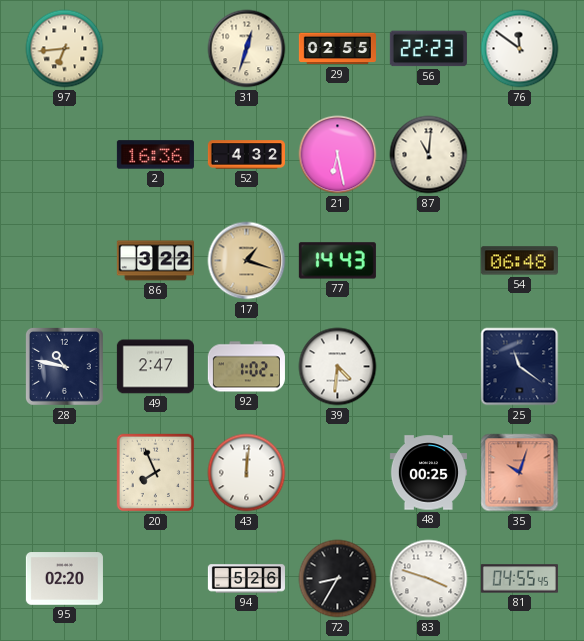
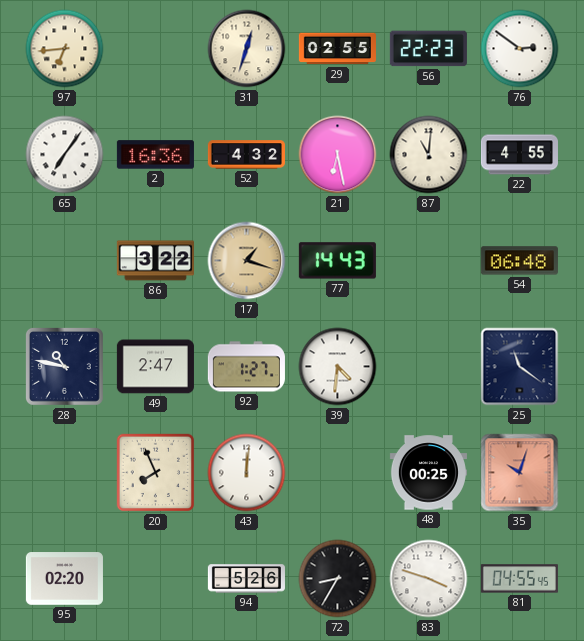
76: 11:51 -> 2:51 (520, 49)
65: none -> 7:06 (65, 155)
22: none -> 4:55 (519, 155)
92: 1:02 -> 1:27 (246, 367)
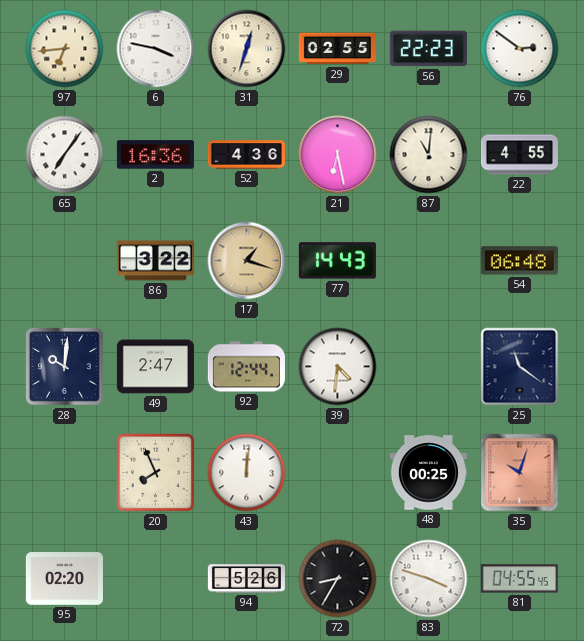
6: none -> 3:47 (156, 49)
52: 4:32 -> 4:36 (246, 155)
28: 10:47 -> 10:01 (65, 367)
92: 1:27 -> 12:44 (246, 367)
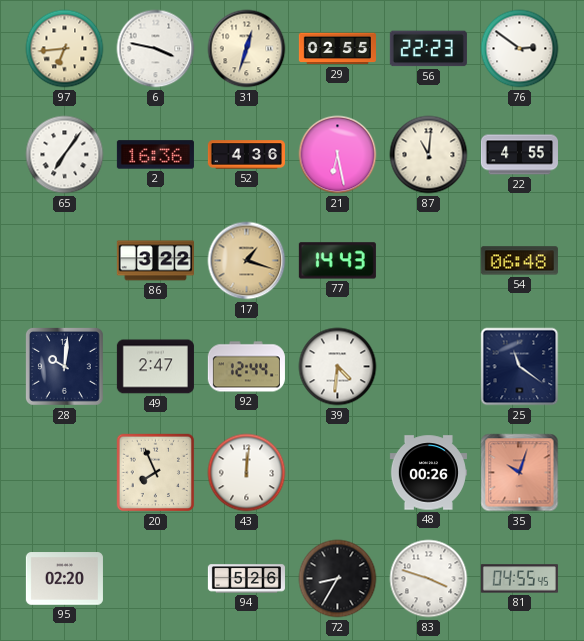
48: 00:25 -> 00:26 (428, 473)
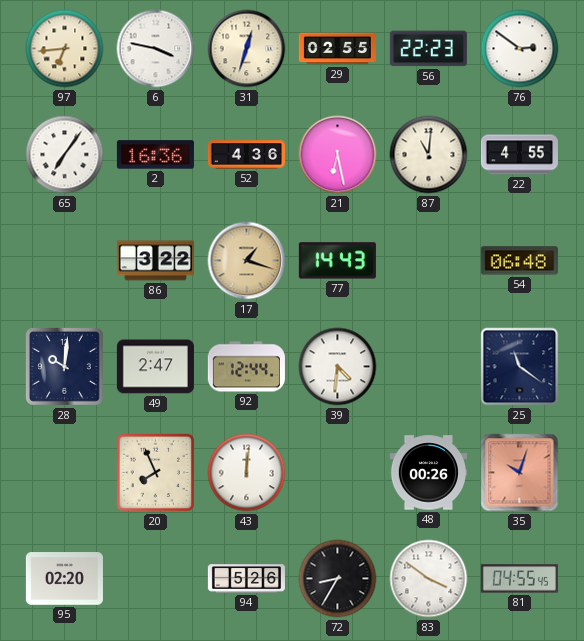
83: 3:48 -> 3:51 (429, 579)
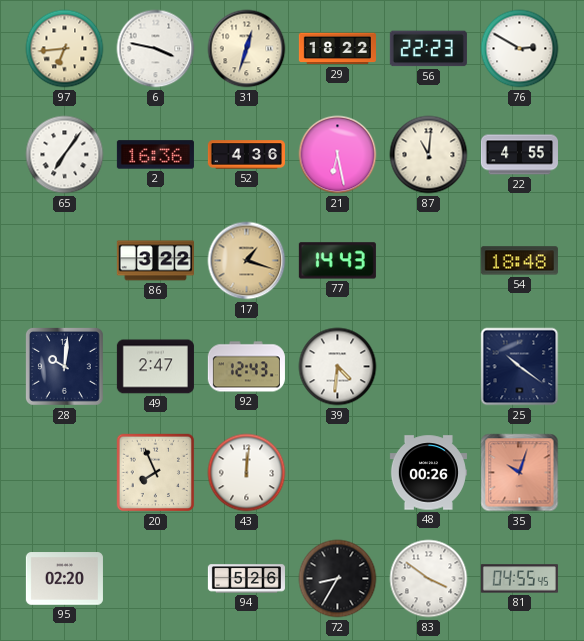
29: 02:55 -> 18:22 (337, 49)
76: 2:51 -> 2:50 (520, 49)
54: 06:48 -> 18:48 (519, 261)
92: 12:44 -> 12:43 (246, 367)
25: 11:21 -> 10:21 (520, 367)
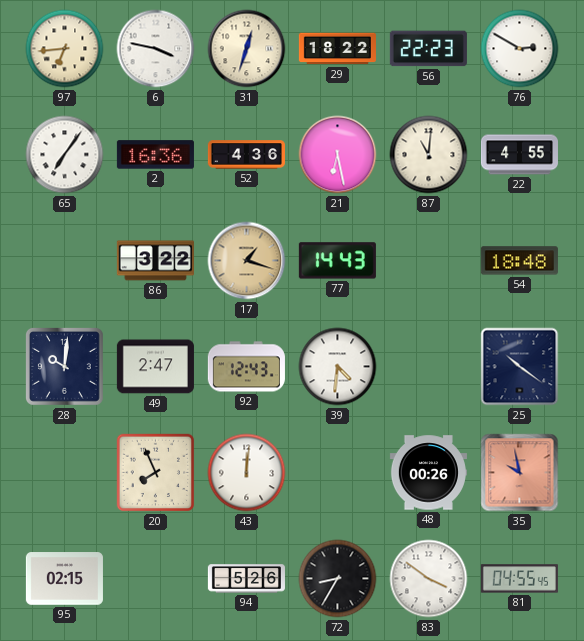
35: 10:03 -> 9:58 (520, 473)
95: 02:20 -> 02:15 (64, 579)
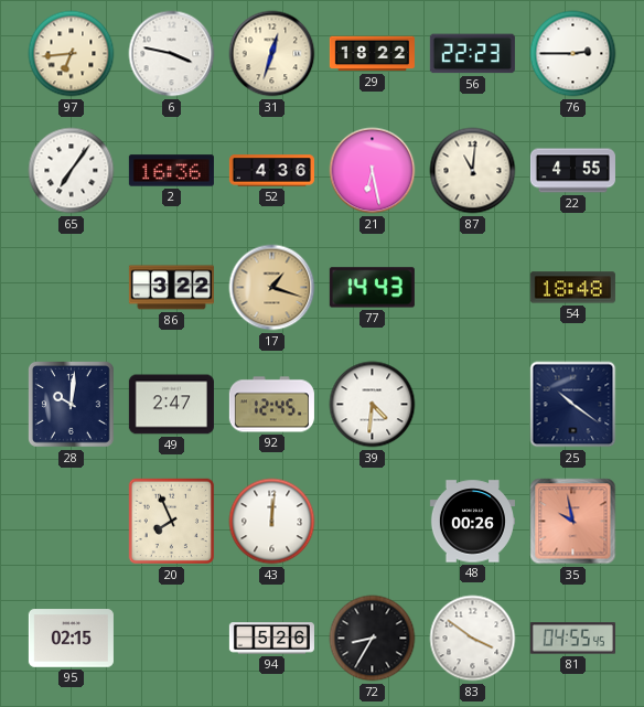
76: 2:50 -> 2:45 (573, 54)
92: 12:43 -> 12:45 (271, 405)
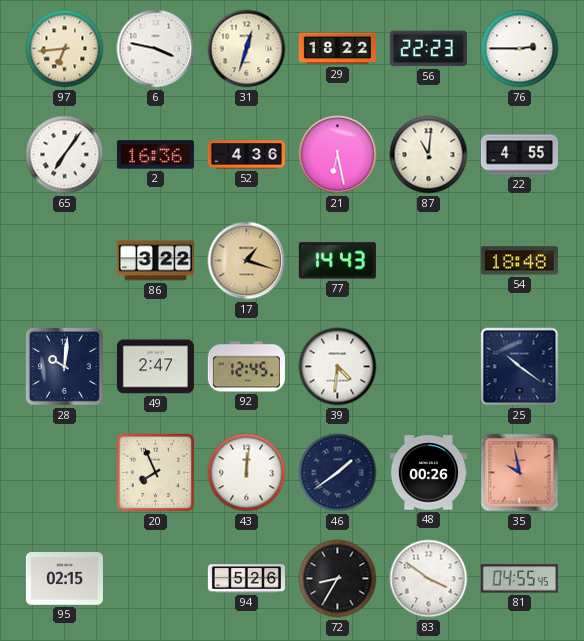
46: none -> 1:39 (338, 473)
